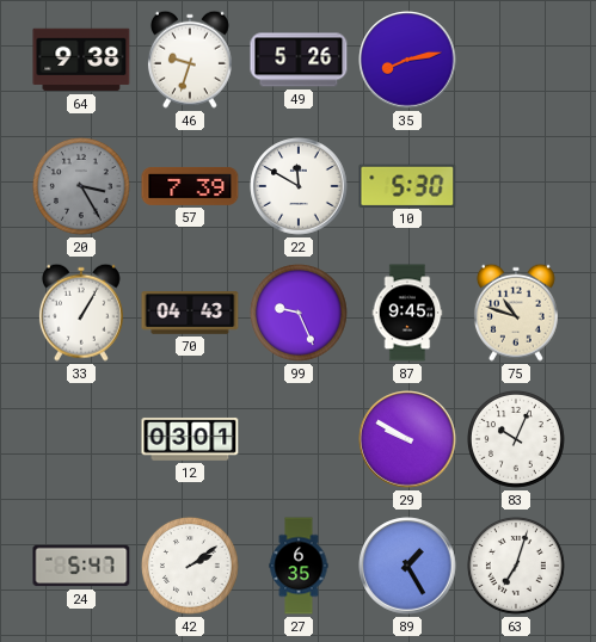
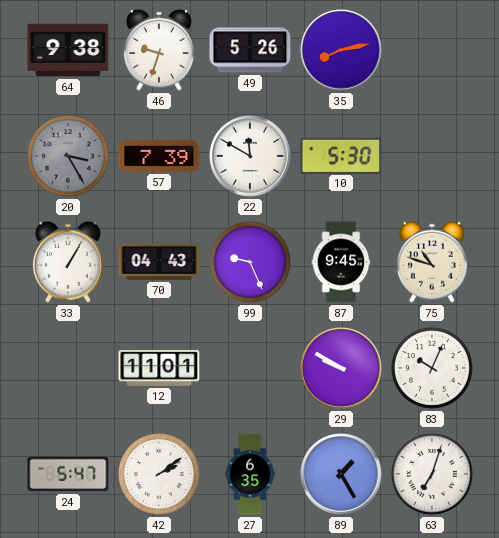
12: 03:01 -> 11:01 (159, 368)
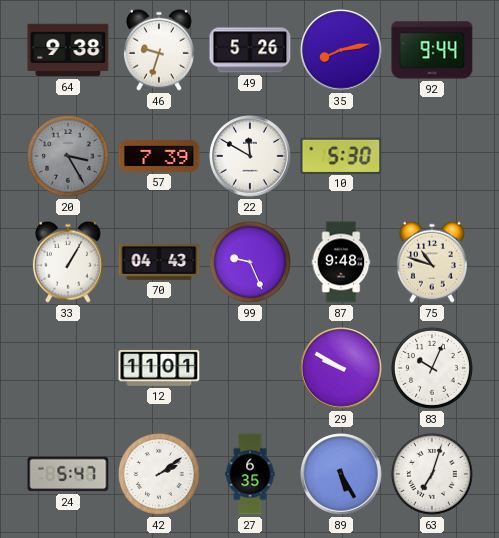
92: none -> 9:44 (432, 50)
87: 9:45 -> 9:48 (341, 262)
89: 1:25 -> 5:25 (341, 474)
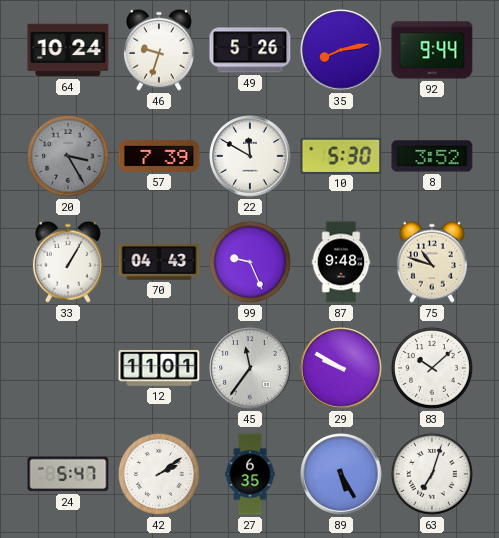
64: 9:38 -> 10:24 (68, 50)
8: none -> 3:52 (432, 156)
45: none -> 11:36 (250, 368)
83: 10:04 -> 10:08 (432, 368)
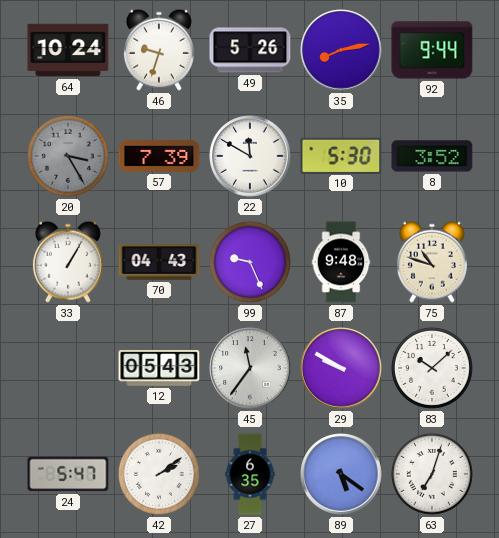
12: 11:01 -> 05:43 (159, 368)
89: 5:25 -> 5:21 (341, 474)
